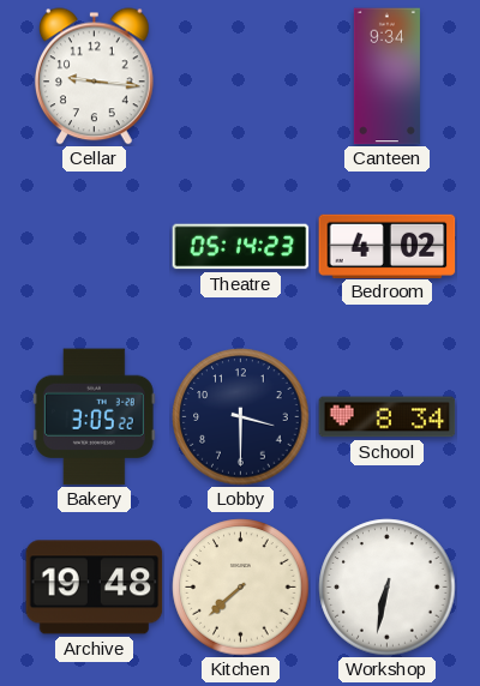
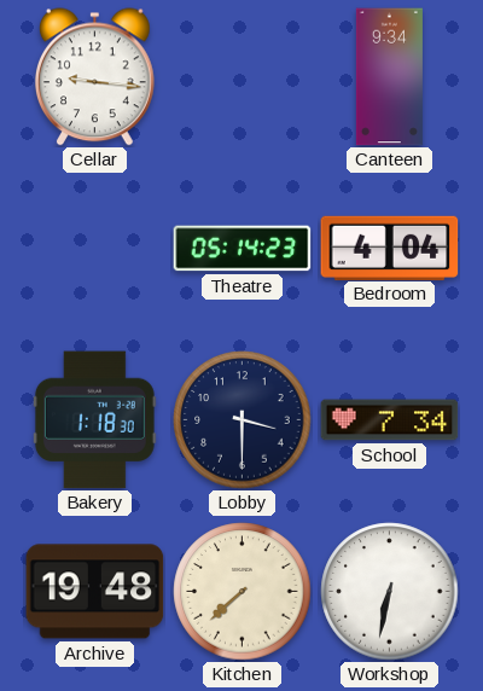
Bedroom: 4:02 -> 4:04 (390, 248)
Bakery: 3:05 -> 1:18 (94, 420)
School: 8:34 -> 7:34 (390, 420)
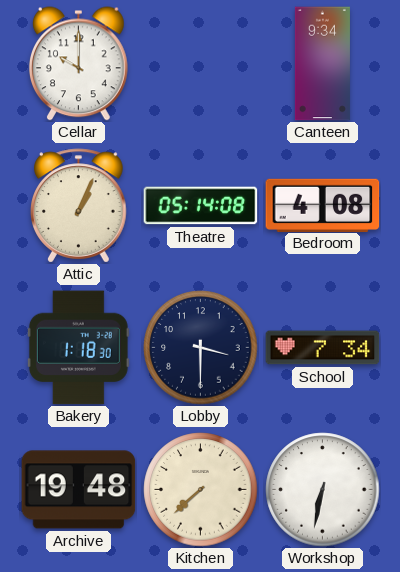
Cellar: 9:16 -> 10:00 (79, 64)
Attic: none -> 1:04 (79, 206)
Theatre: 05:14:23 -> 05:14:08 (201, 206)
Bedroom: 4:04 -> 4:08 (323, 205)
